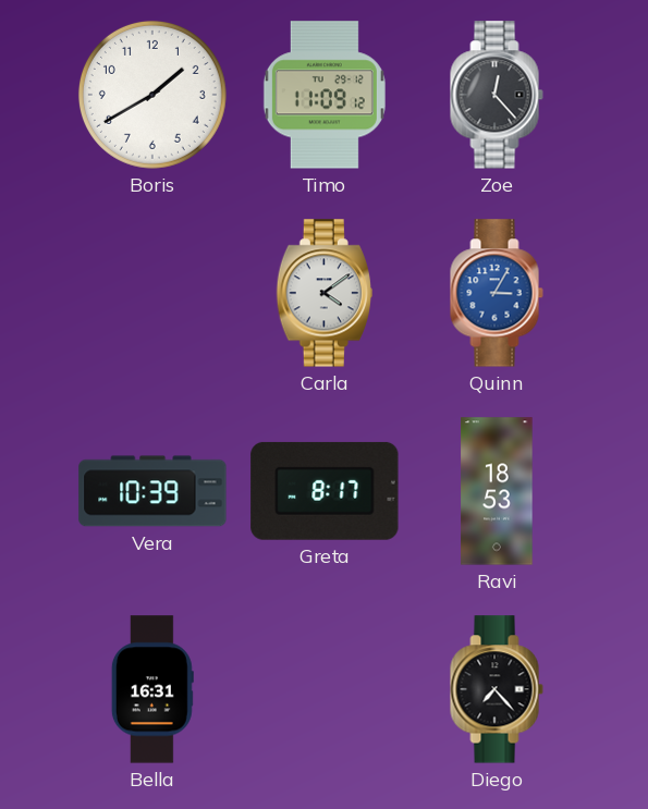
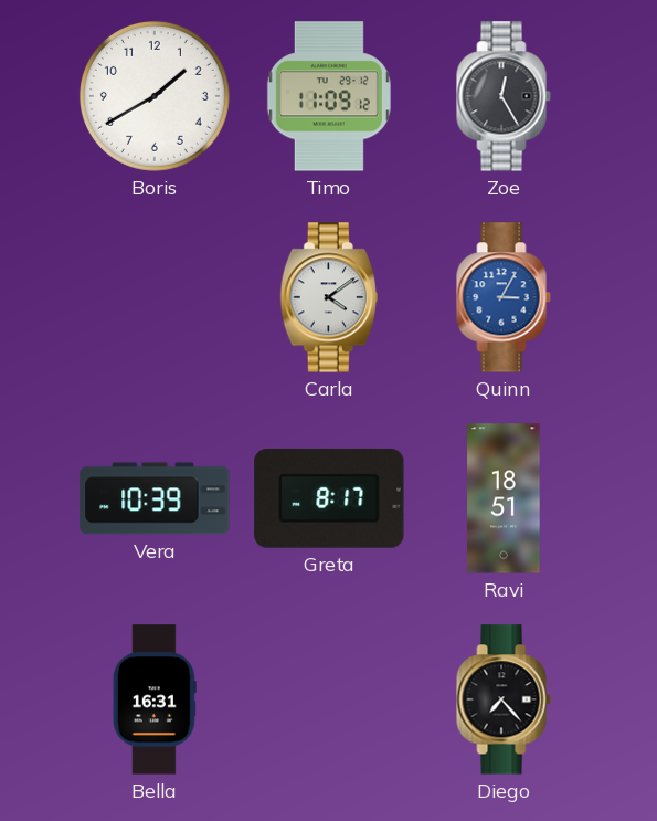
Zoe: 12:23 -> 12:25 (504, 96)
Ravi: 18:53 -> 18:51 (504, 498)
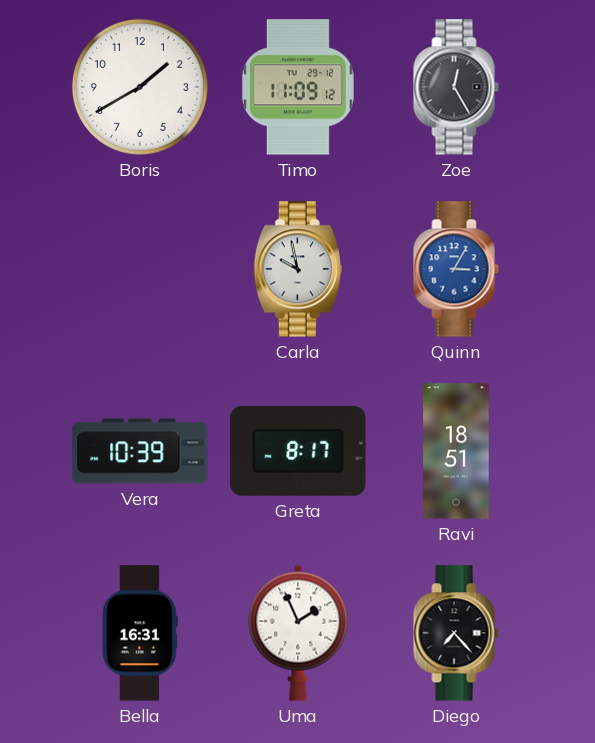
Carla: 4:09 -> 9:58 (298, 269)
Uma: none -> 1:56 (298, 633)
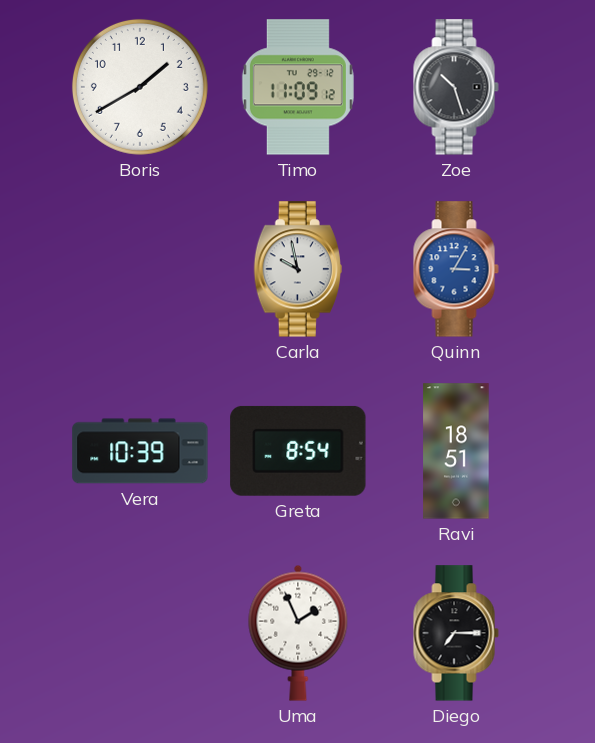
Zoe: 12:25 -> 10:27 (456, 87)
Greta: 8:17 -> 8:54 (298, 451)
Bella: 16:31 -> none (140, 633)
Diego: 7:23 -> 7:15 (456, 633)
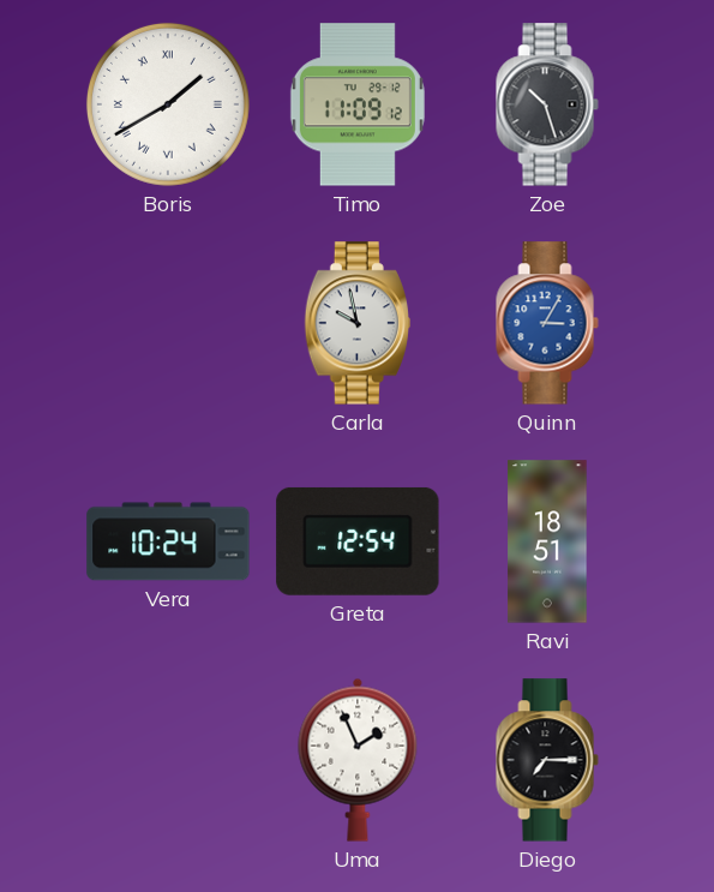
Boris numerals: Arabic -> Roman (168, 104)
Vera: 10:39 -> 10:24 (168, 541)
Greta: 8:54 -> 12:54 (358, 541)
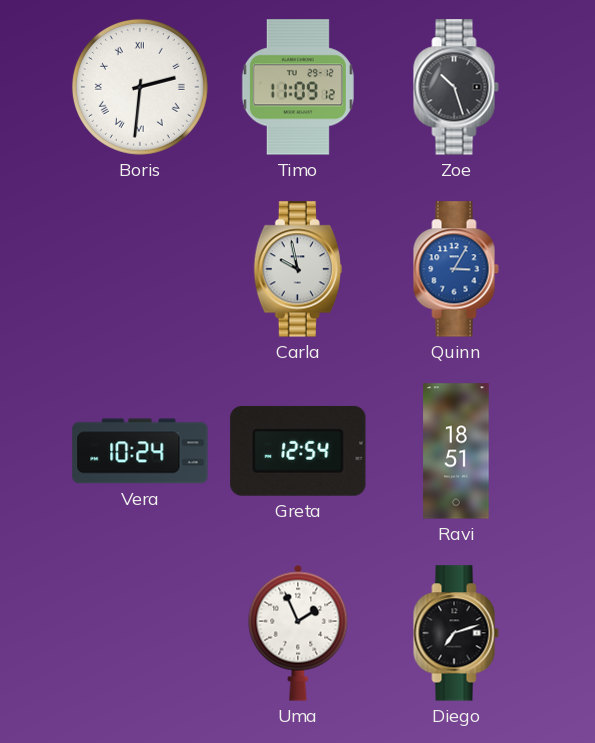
Boris: 1:40 -> 2:31 (140, 87)
Diego: 7:15 -> 7:12 (456, 633)
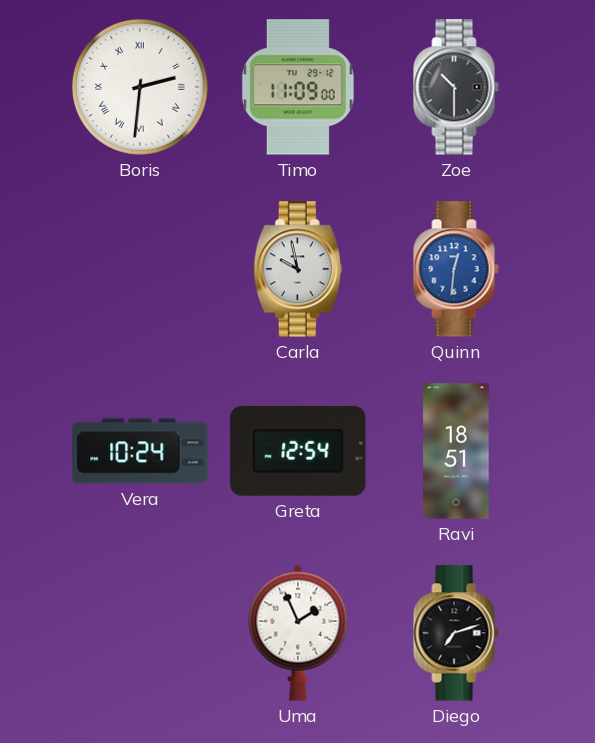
Timo: 11:09:12 -> 11:09:00 (298, 87)
Zoe: 10:27 -> 10:30 (456, 87)
Quinn: 3:05 -> 12:31 (456, 269)
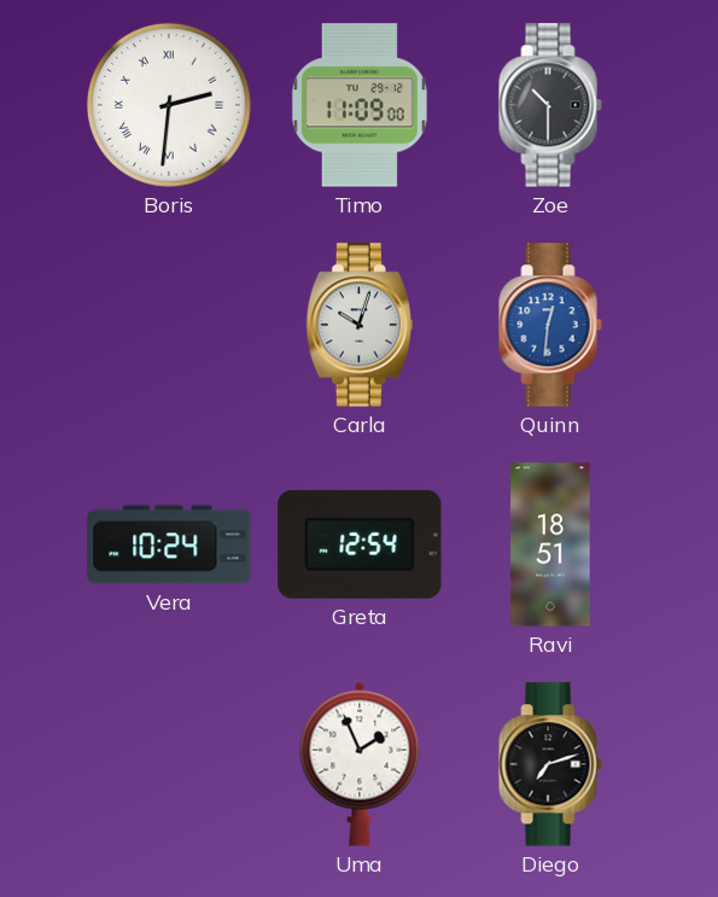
Carla: 9:58 -> 10:03 (360, 325)
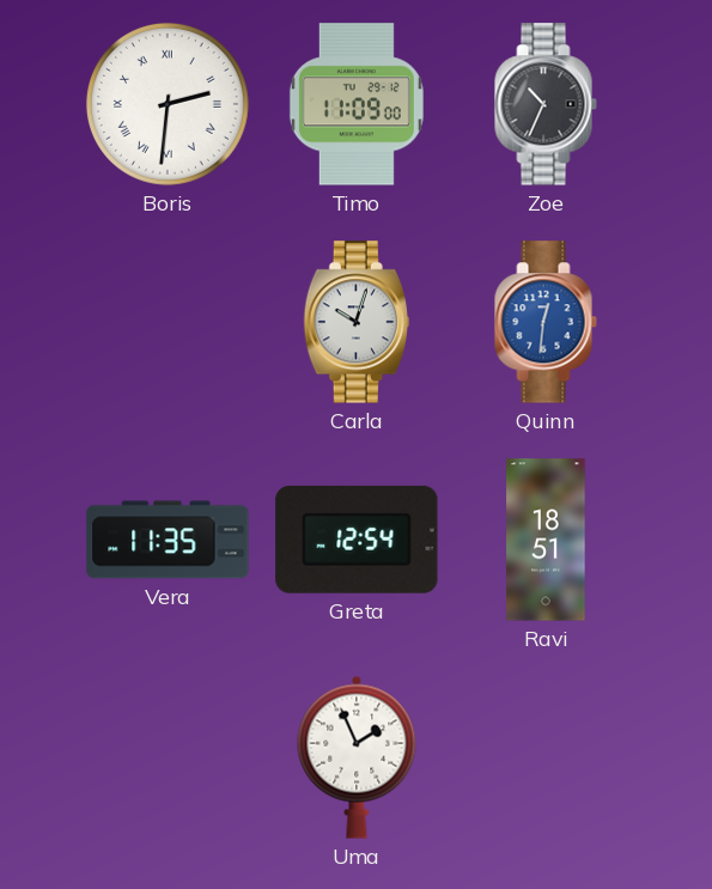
Zoe: 10:30 -> 10:34 (546, 104)
Vera: 10:24 -> 11:35 (168, 540)
Diego: 7:12 -> none (550, 764)
